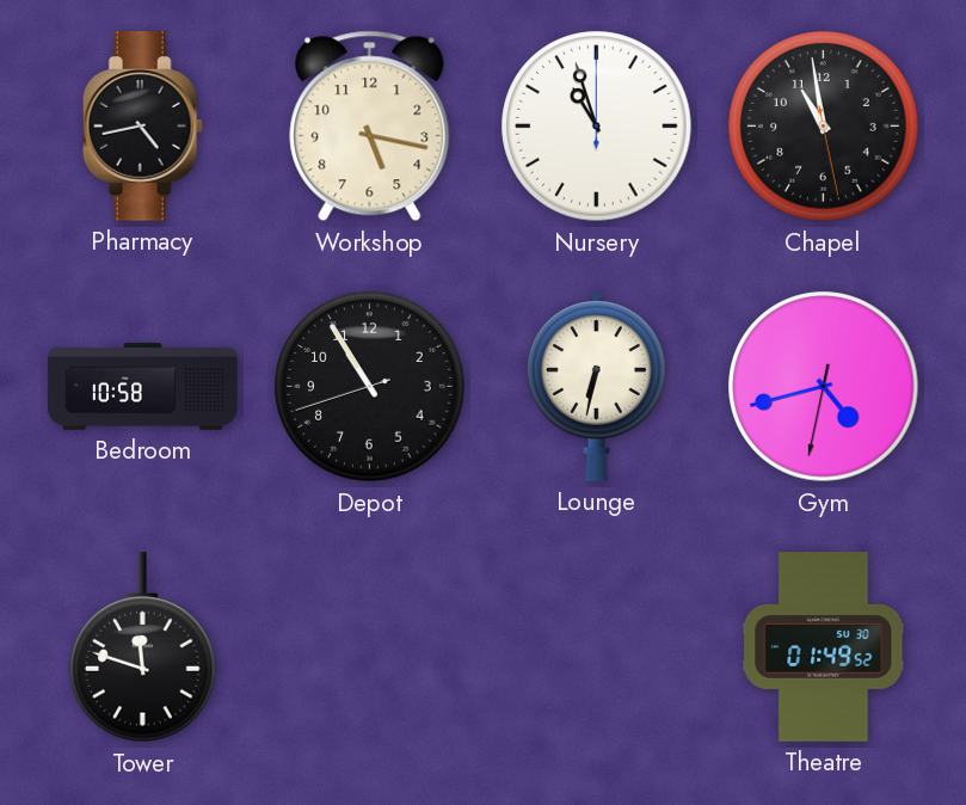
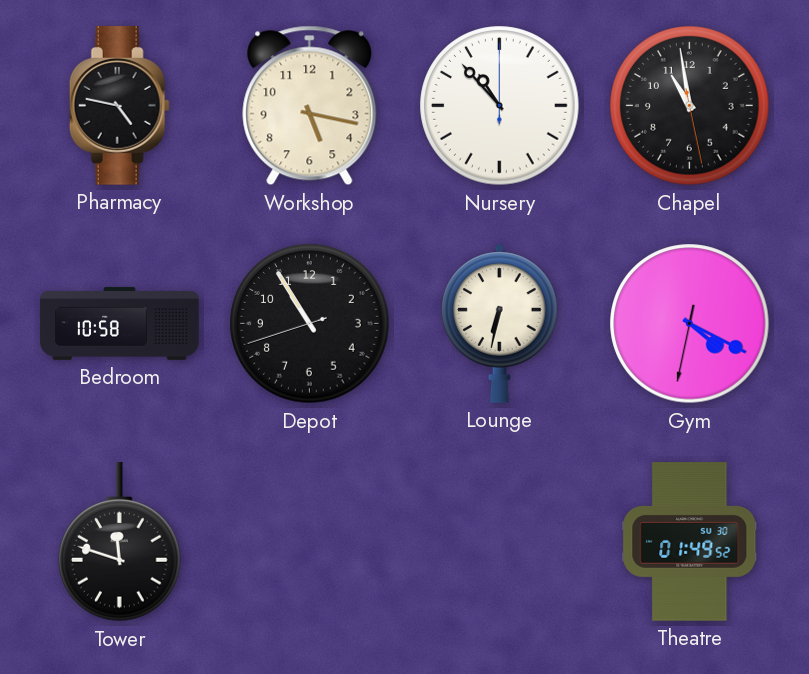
Pharmacy: 4:43 -> 4:47 (119, 106)
Nursery: 10:57 -> 10:53 (500, 106)
Gym: 4:42 -> 4:19 (690, 324)
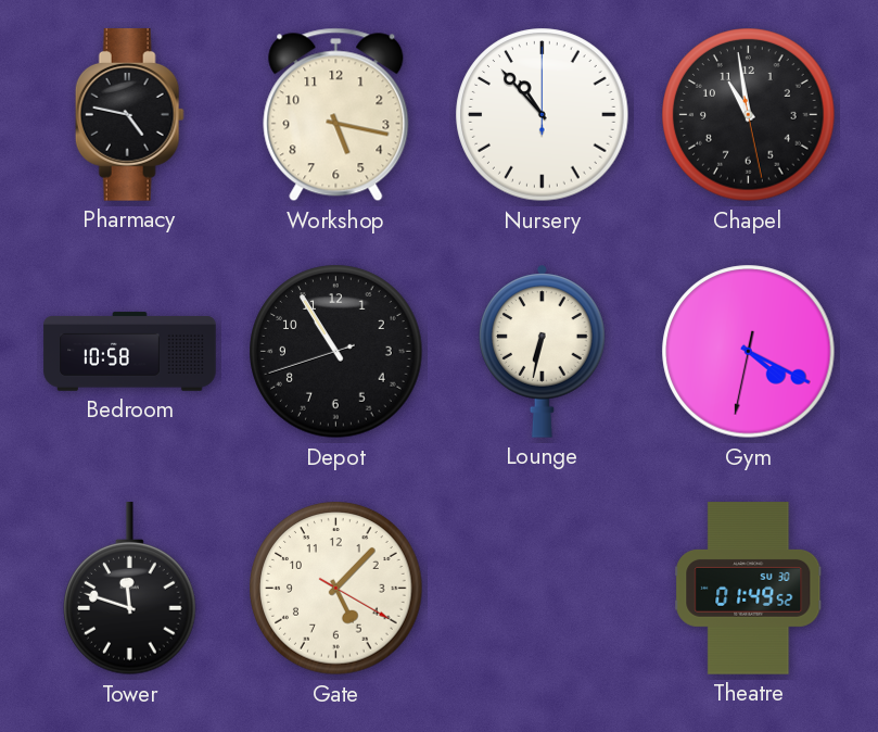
Gate: none -> 5:07 (336, 589)
